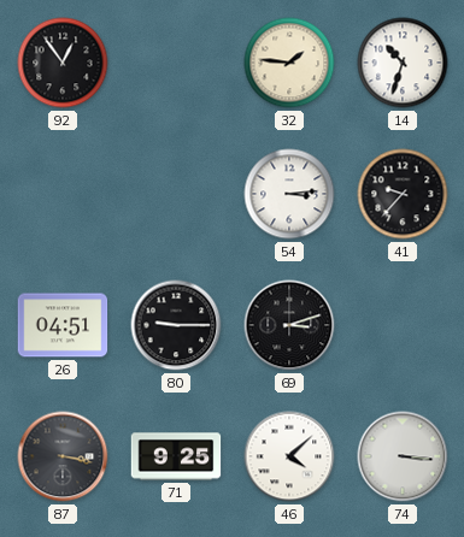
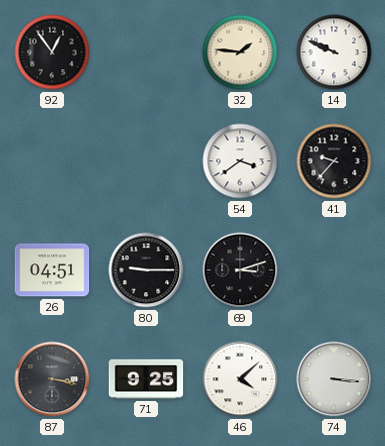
14: 10:33 -> 9:49 (334, 52)
54: 3:14 -> 3:39 (240, 161)
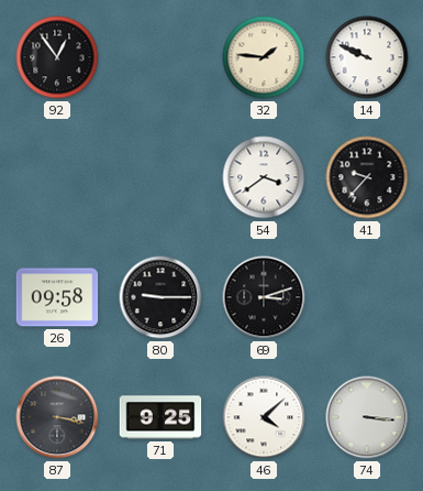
26: 04:51 -> 09:58 (57, 297)
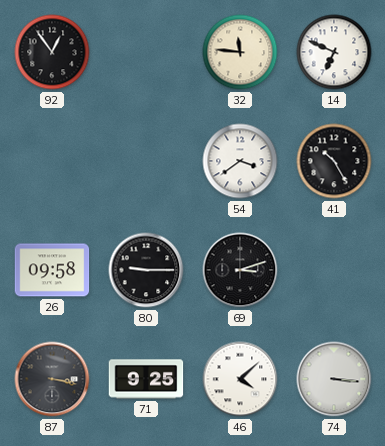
32: 1:46 -> 11:46 (240, 52)
14: 9:49 -> 6:49 (334, 52)
41: 9:37 -> 10:25 (334, 161)
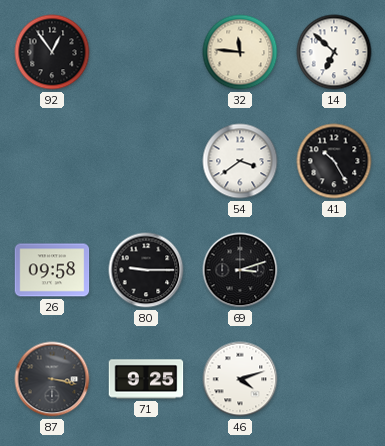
14: 6:49 -> 6:52 (334, 52)
46: 4:08 -> 4:12 (240, 379)
74: 3:16 -> none (334, 379)
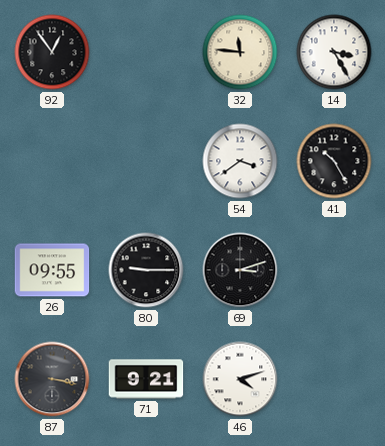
14: 6:52 -> 3:25 (334, 52)
26: 09:58 -> 09:55 (52, 270)
71: 9:25 -> 9:21 (146, 379)
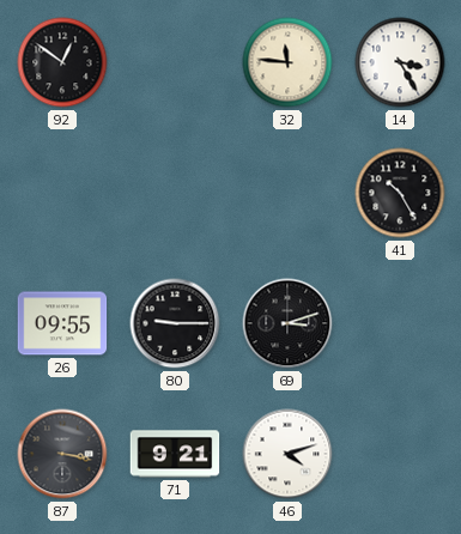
92: 12:54 -> 12:51 (62, 62)
54: 3:39 -> none (240, 161)
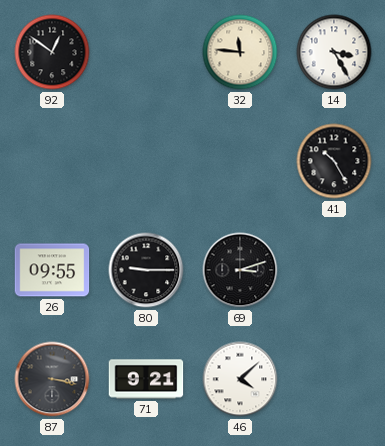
46: 4:12 -> 4:08 (240, 379)
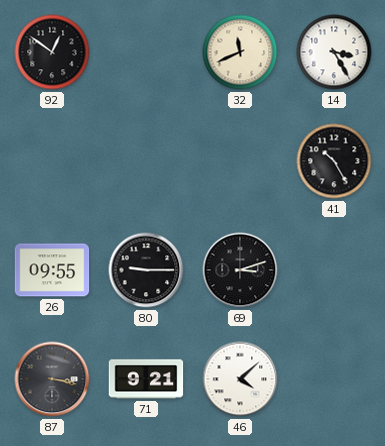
32: 11:46 -> 11:41 (240, 52)
